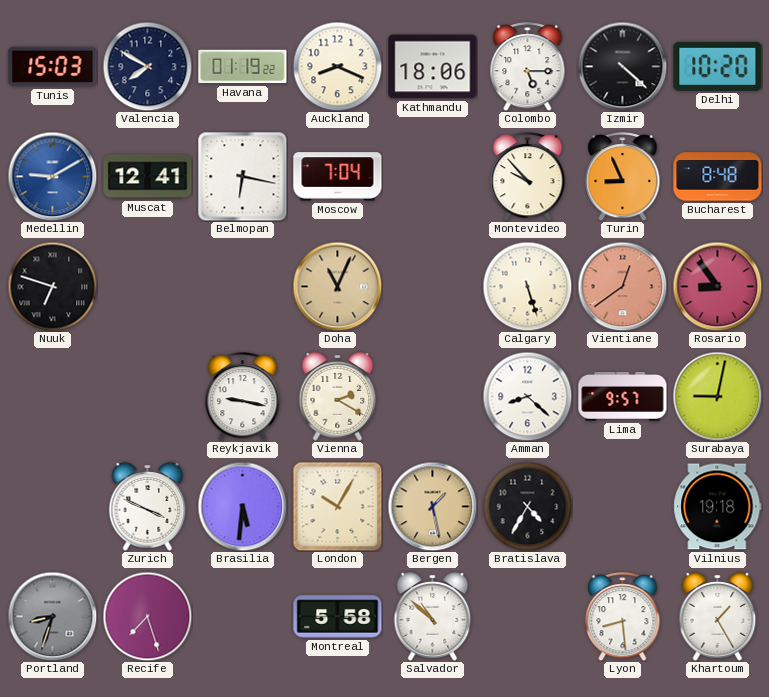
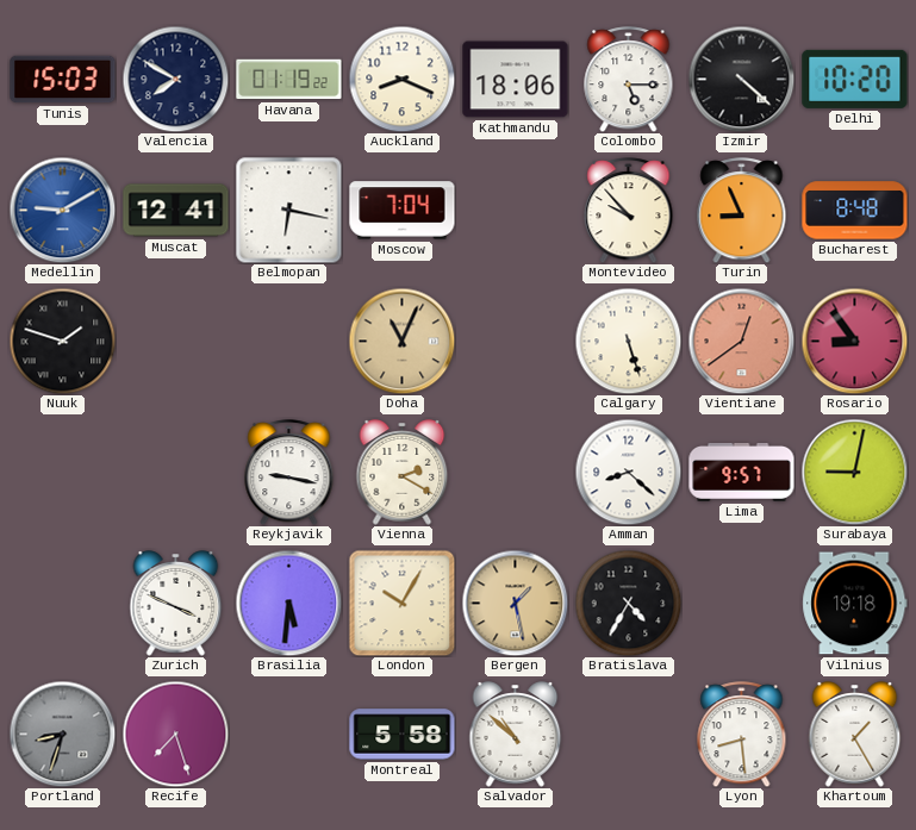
Nuuk: 6:48 -> 1:48 (62, 341)
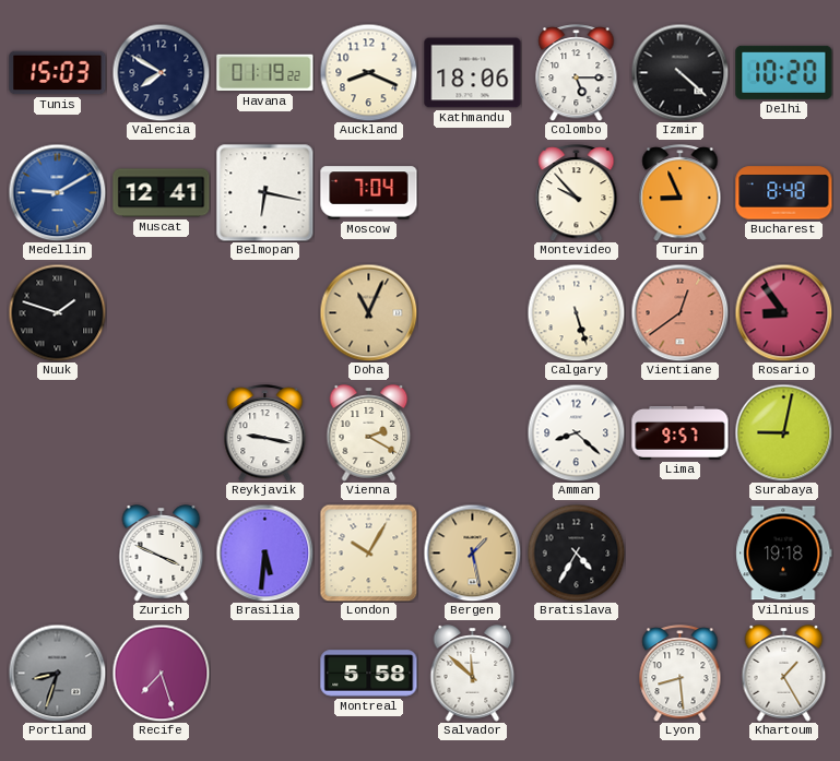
Salvador: 10:52 -> 11:52 (473, 674)
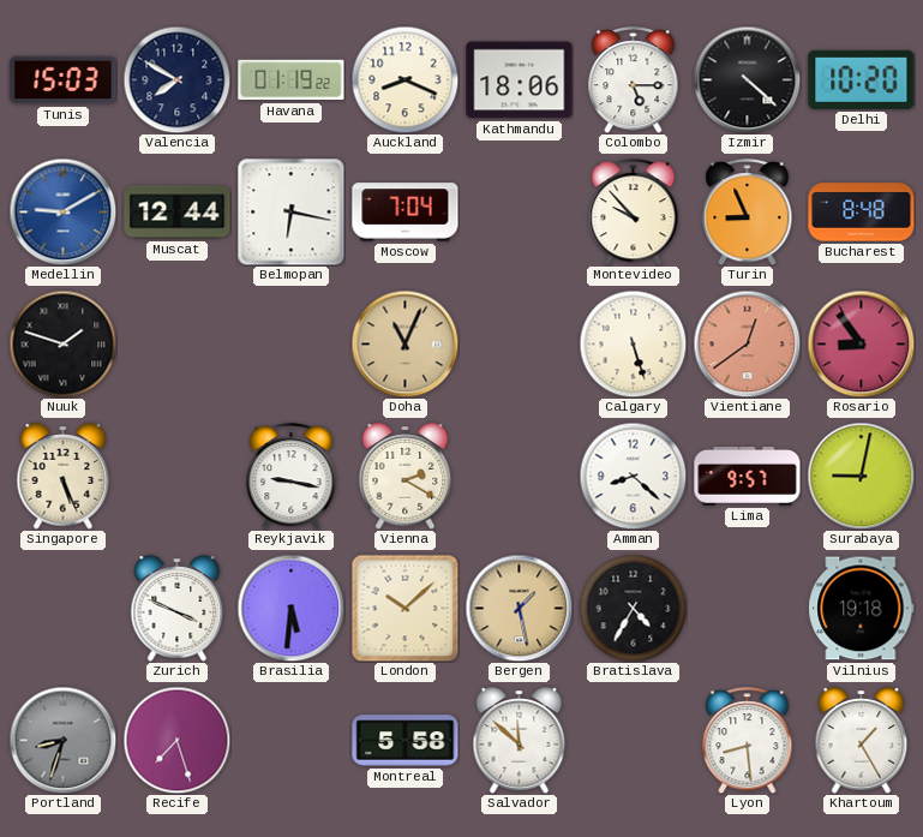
Muscat: 12:41 -> 12:44 (178, 213)
Singapore: none -> 5:26 (64, 477)
London: 10:05 -> 10:08 (404, 608)
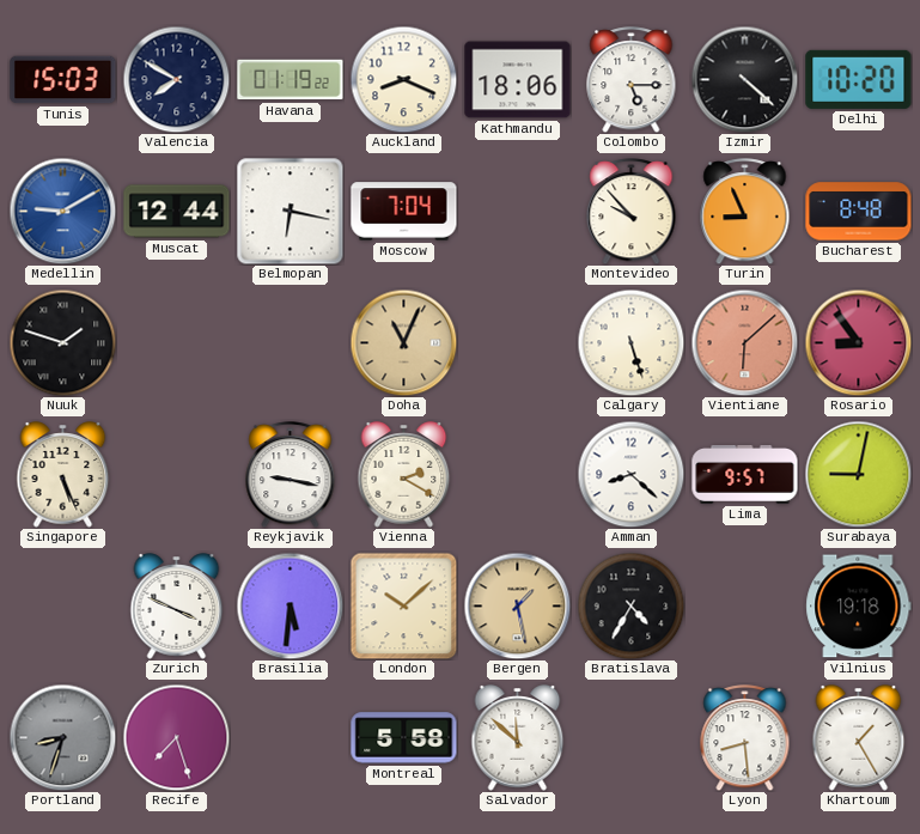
Vientiane: 12:39 -> 6:08 (744, 342)
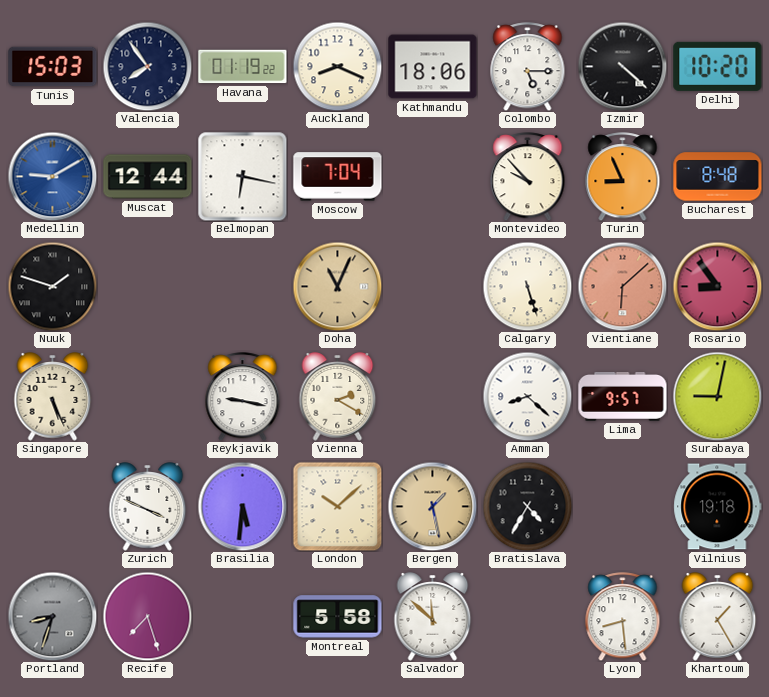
Valencia: 7:50 -> 7:54 (147, 66)
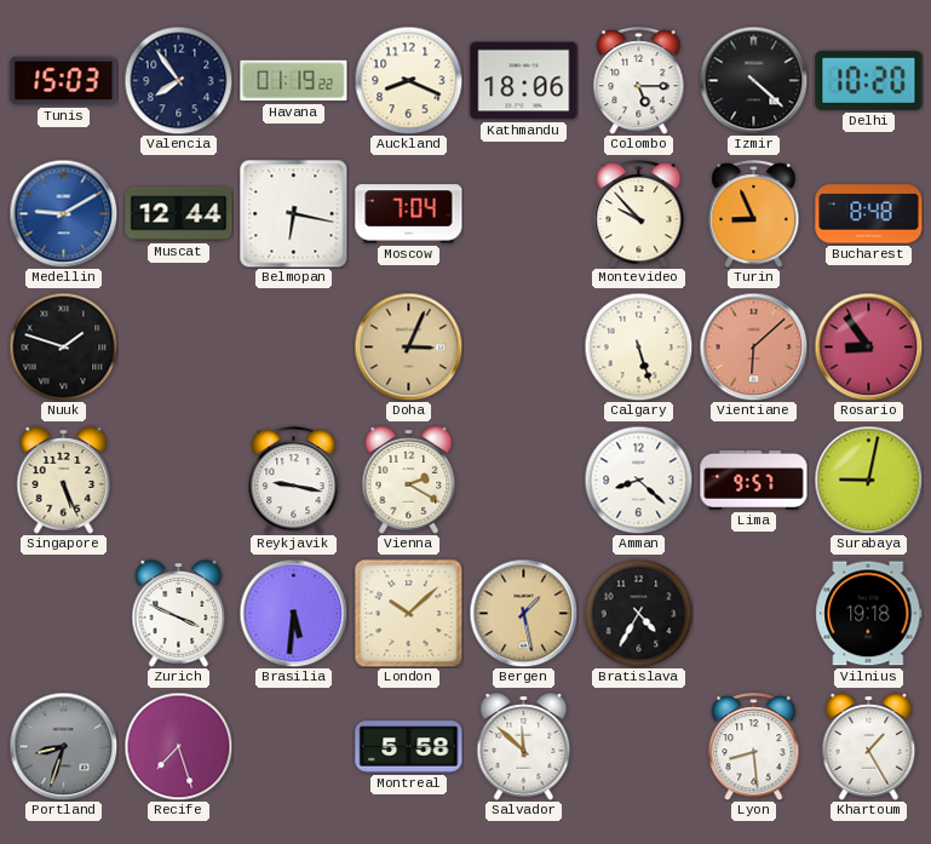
Doha: 11:04 -> 3:04 (408, 346)
